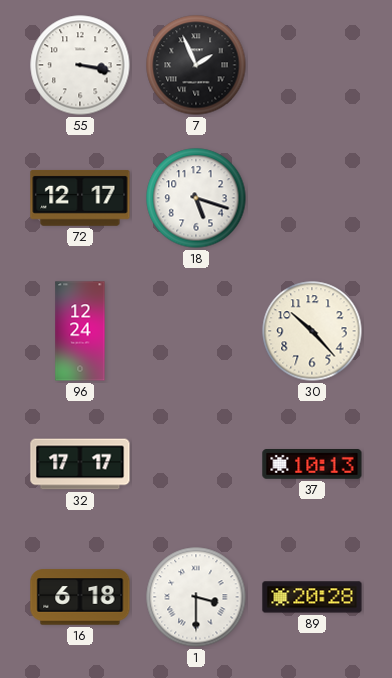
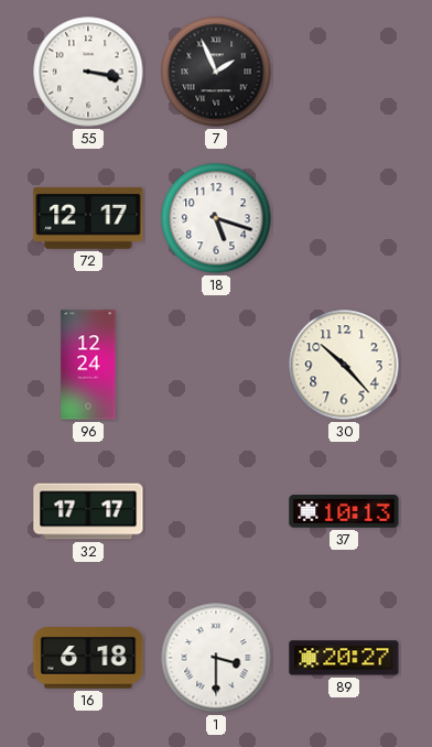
89: 20:28 -> 20:27 (344, 658)
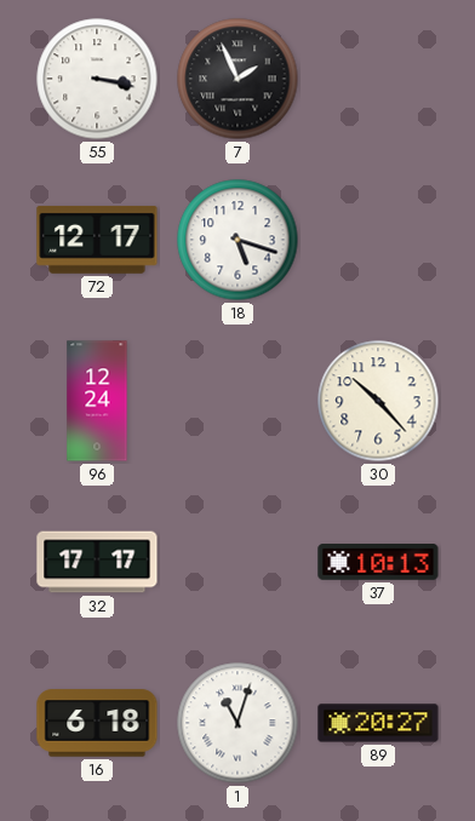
1: 3:30 -> 11:03 (237, 723)
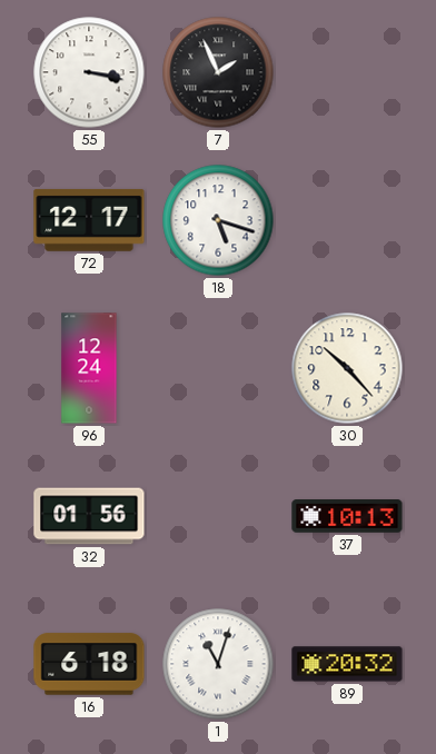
32: 17:17 -> 01:56 (89, 516)
89: 20:27 -> 20:32 (347, 664)
